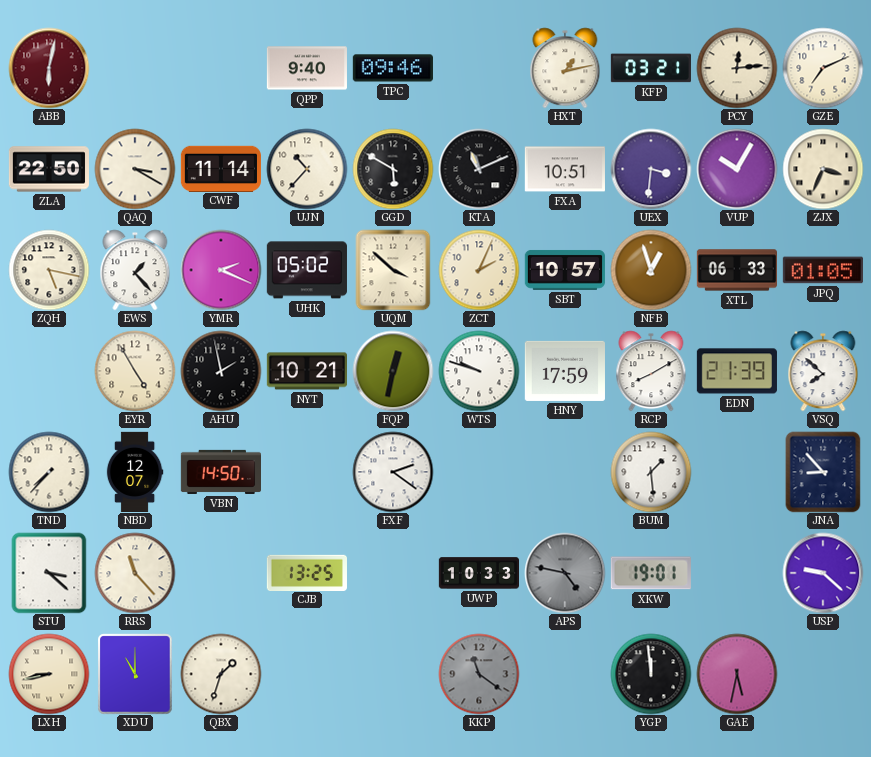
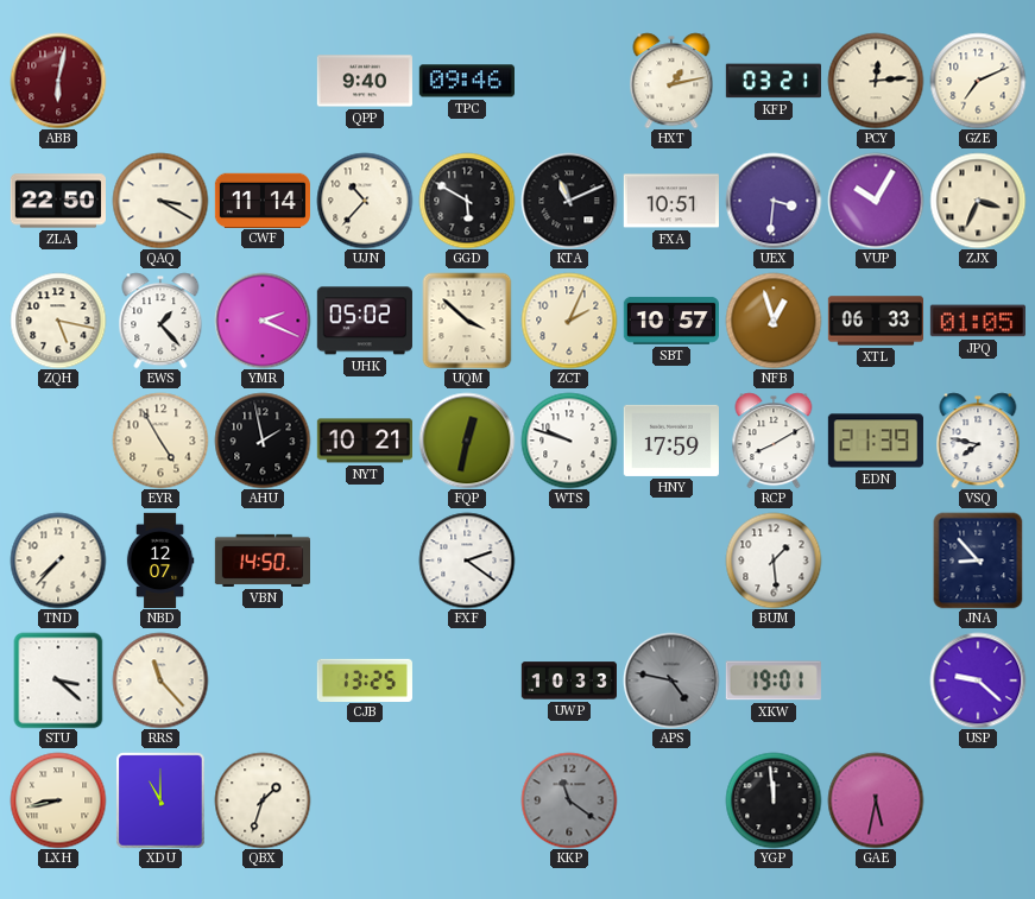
VSQ: 7:52 -> 7:47 (978, 441)
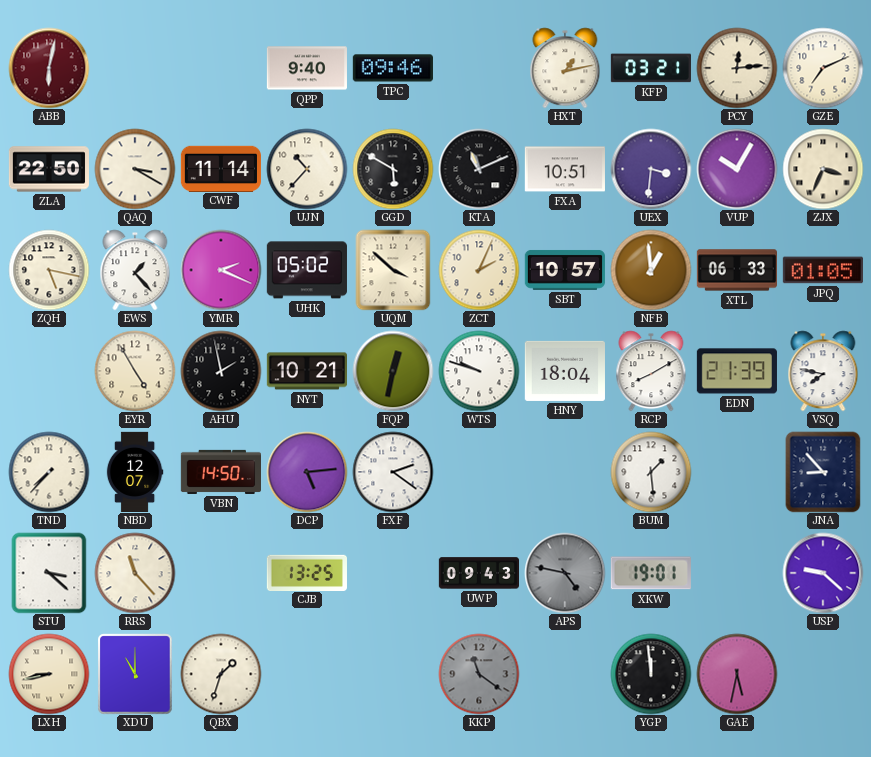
NFB: 12:57 -> 12:59 (651, 270)
HNY: 17:59 -> 18:04 (565, 371)
DCP: none -> 5:14 (307, 472)
UWP: 10:33 -> 09:43 (478, 573)
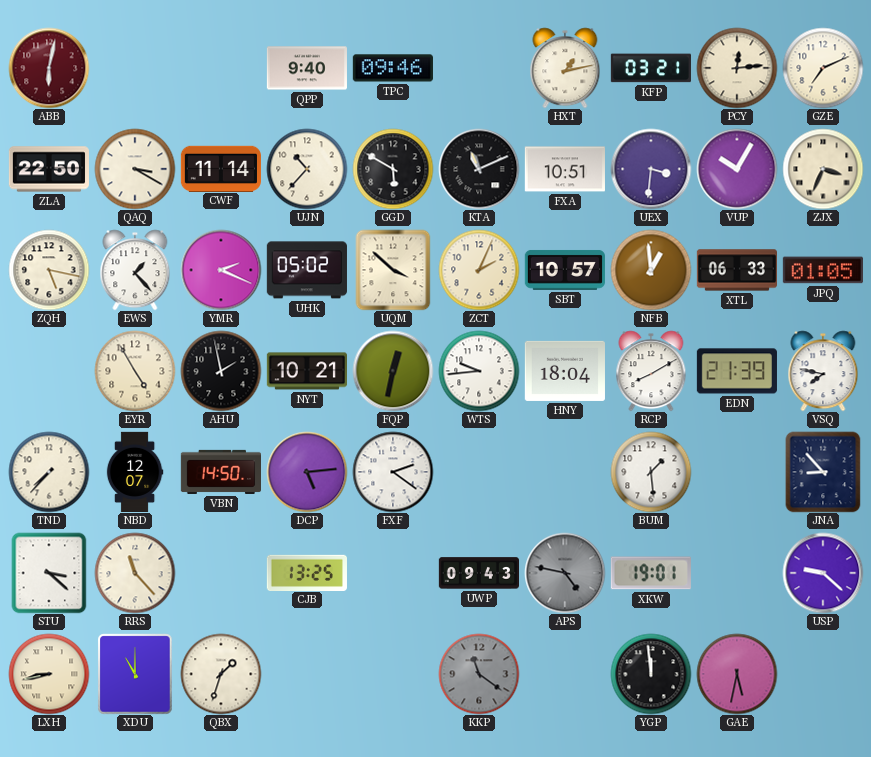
WTS: 9:48 -> 9:44 (479, 371)
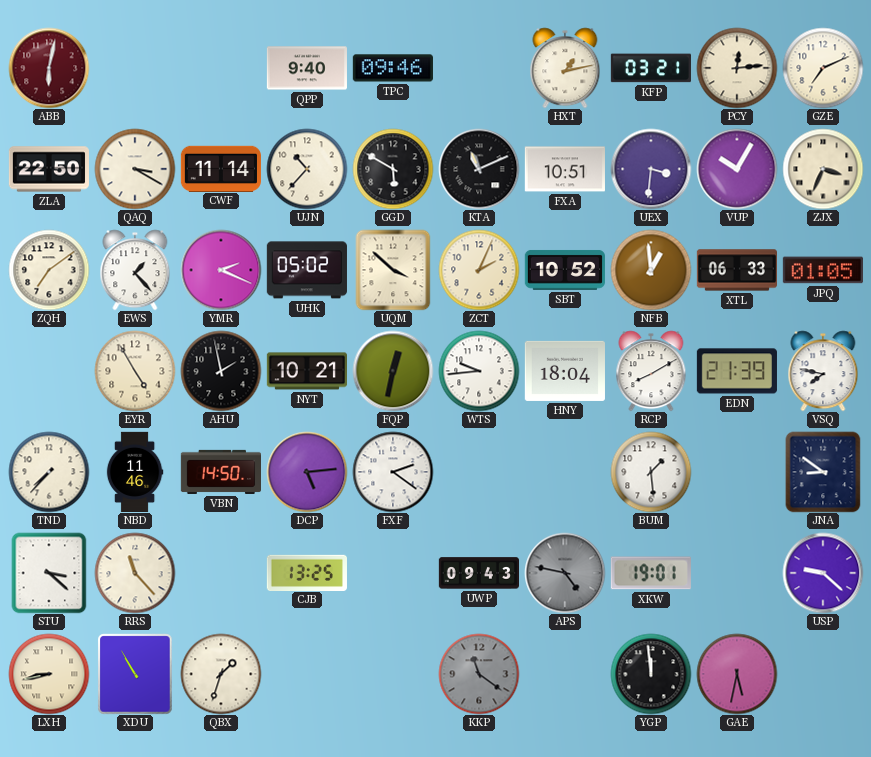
ZQH: 5:17 -> 7:09 (49, 270)
SBT: 10:57 -> 10:52 (565, 270)
NBD: 12:07 -> 11:46 (135, 471)
JNA: 8:53 -> 8:51 (823, 472)
XDU: 11:00 -> 10:55 (135, 674)
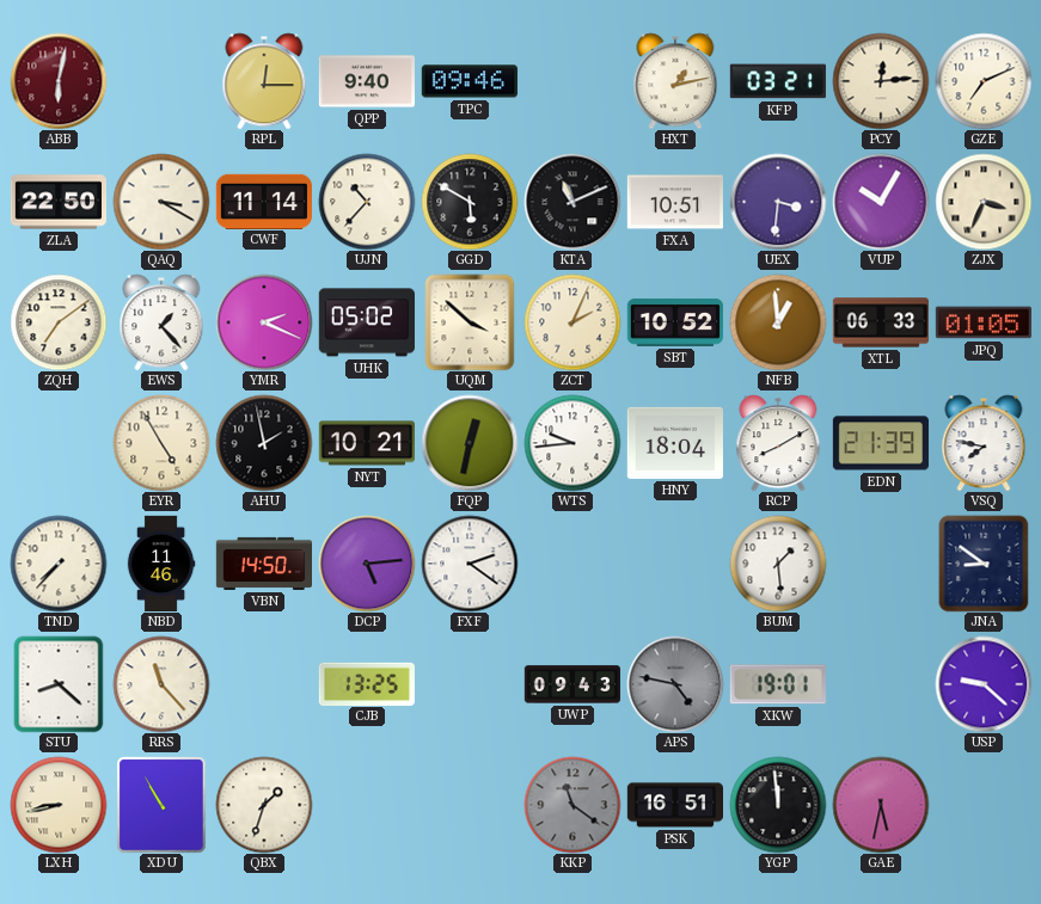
RPL: none -> 12:15 (264, 81)
STU: 3:22 -> 8:22 (59, 684)
PSK: none -> 16:51 (674, 805)
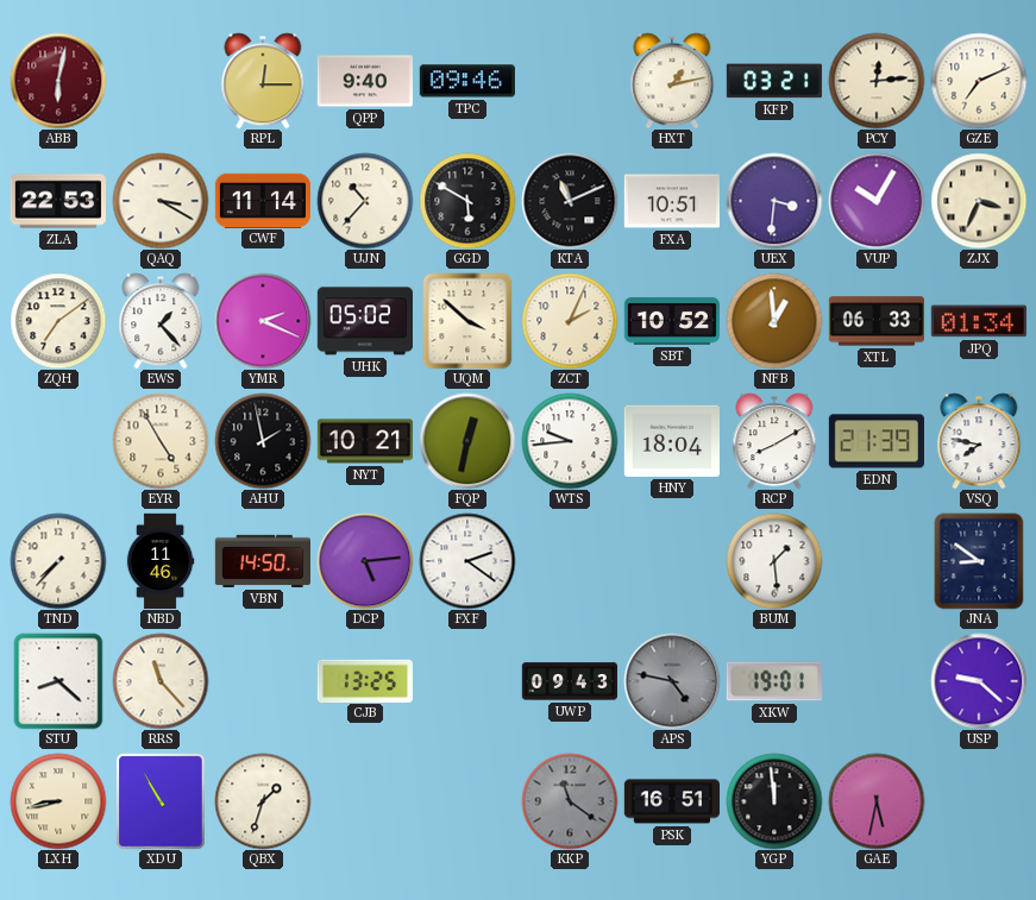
ZLA: 22:50 -> 22:53 (58, 201)
JPQ: 01:05 -> 01:34 (979, 321)
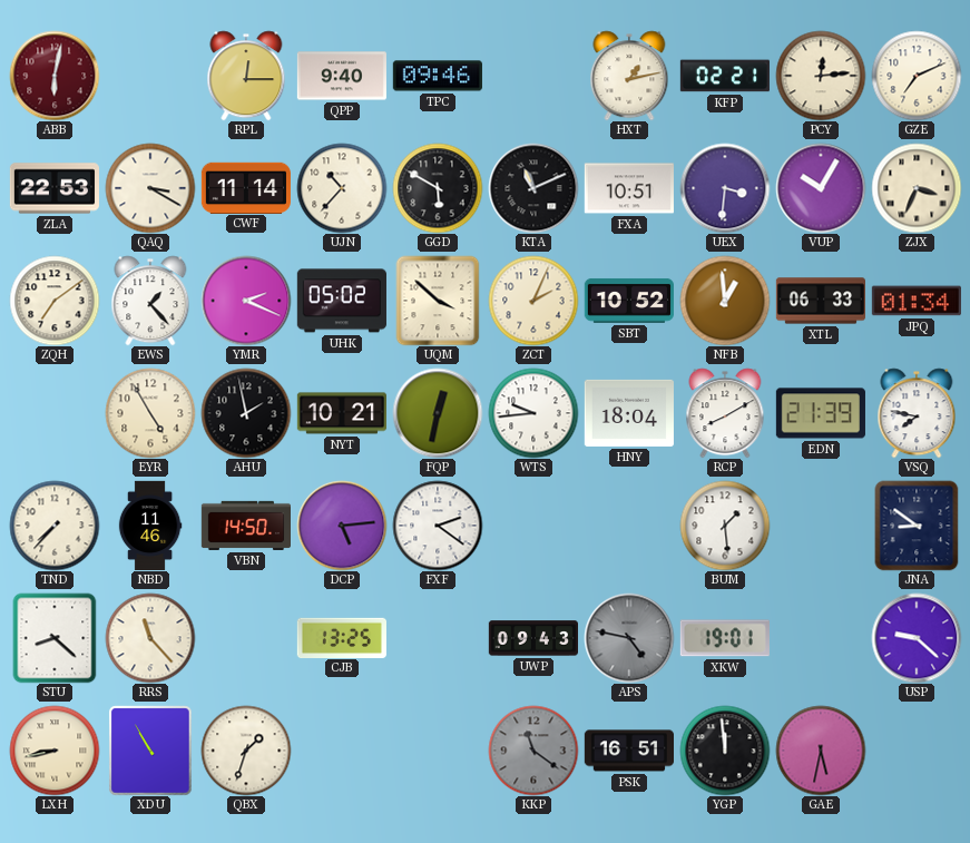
KFP: 03:21 -> 02:21 (725, 76)
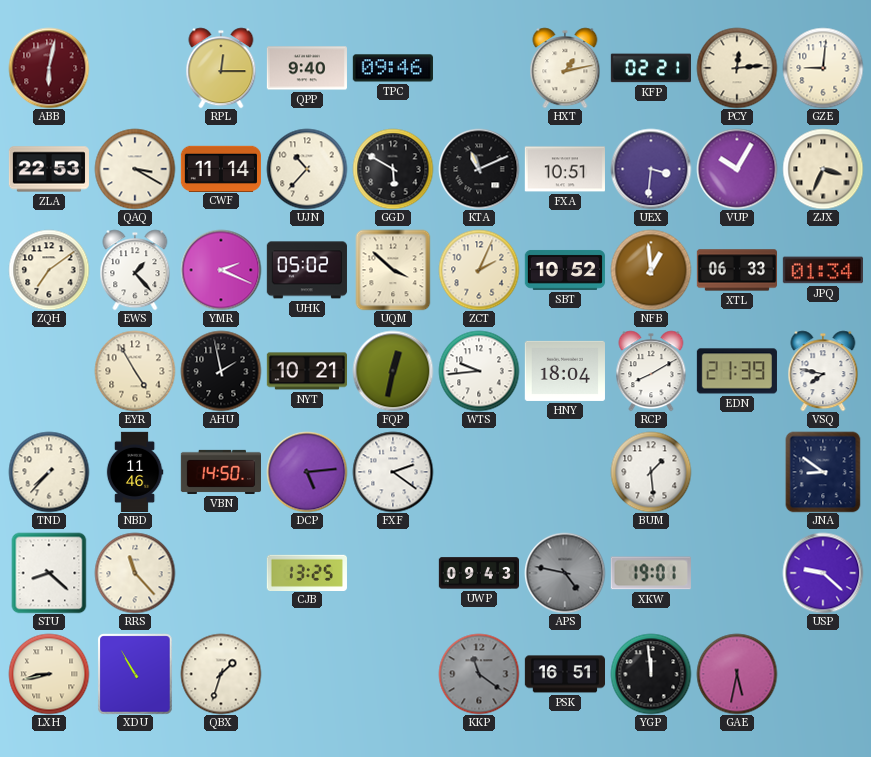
GZE: 7:11 -> 9:01 (823, 68)
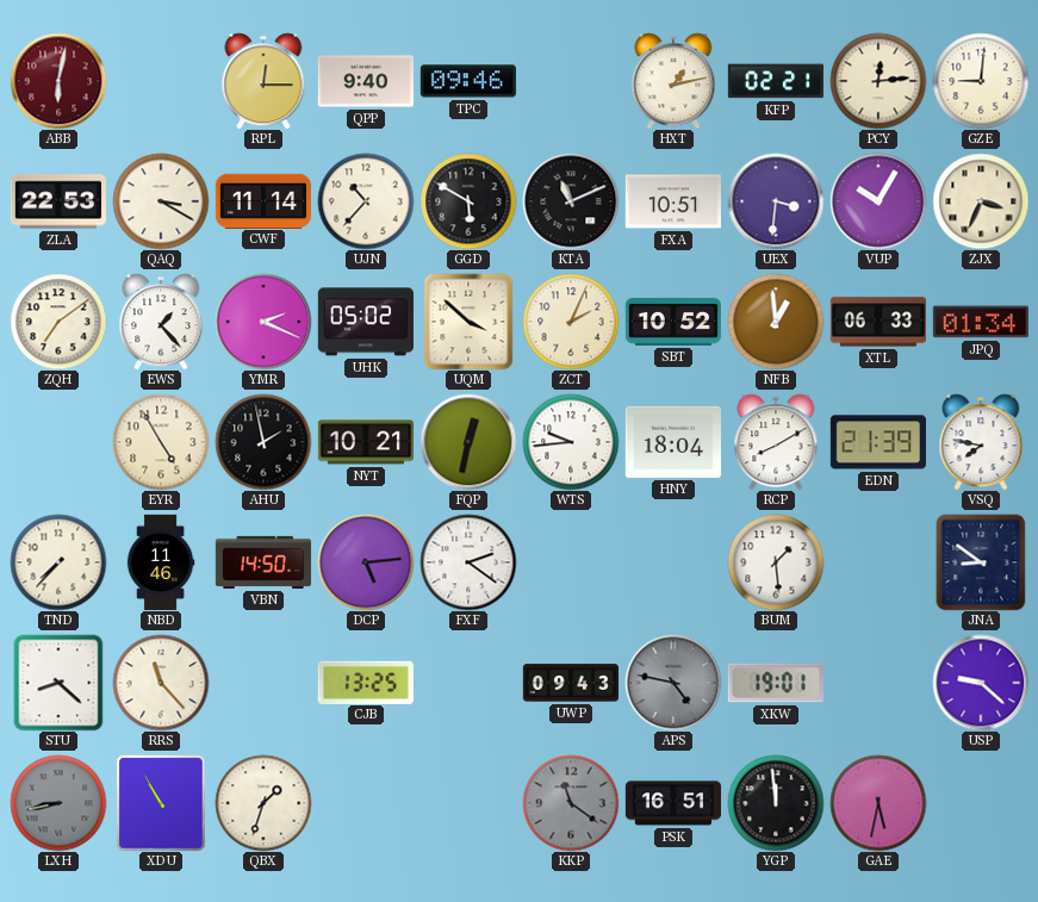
LXH dial: cream -> grey (58, 803)
